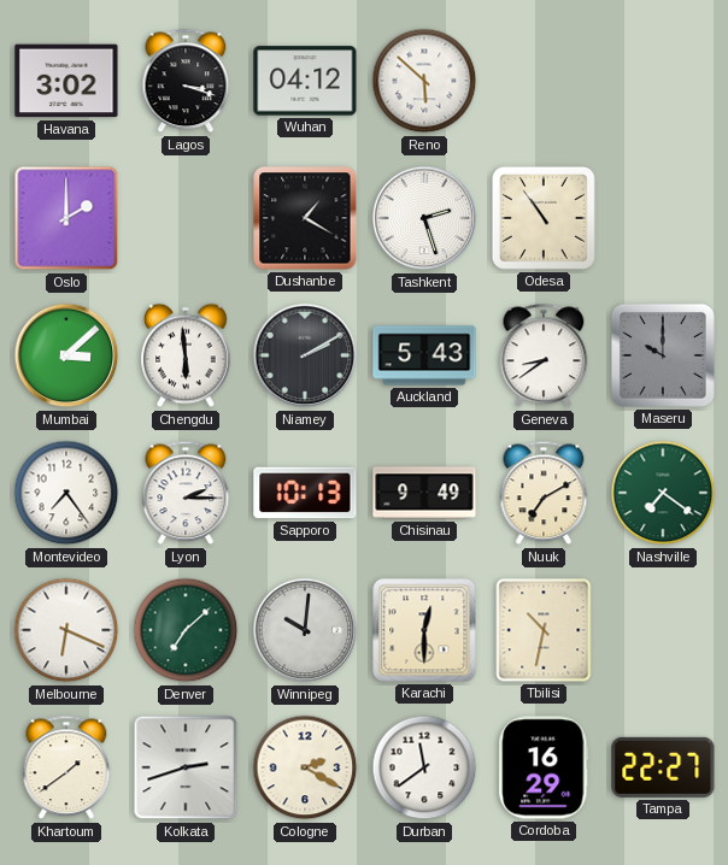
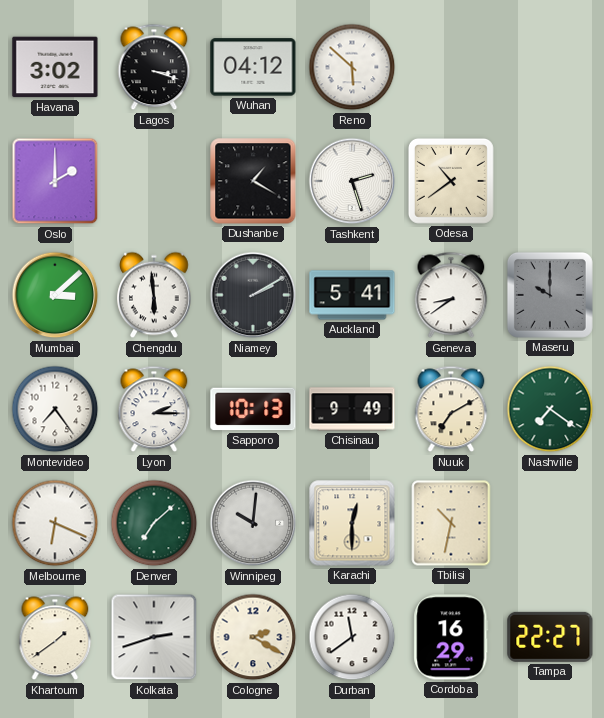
Odesa: 10:54 -> 10:39 (451, 181)
Auckland: 5:43 -> 5:41 (352, 295)
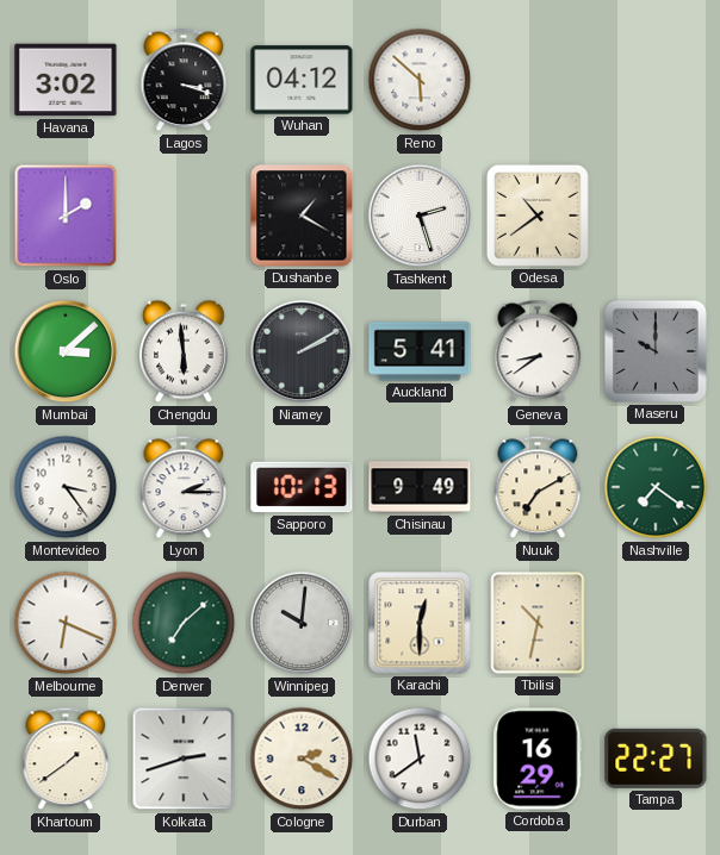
Montevideo: 7:24 -> 3:24 (66, 487)
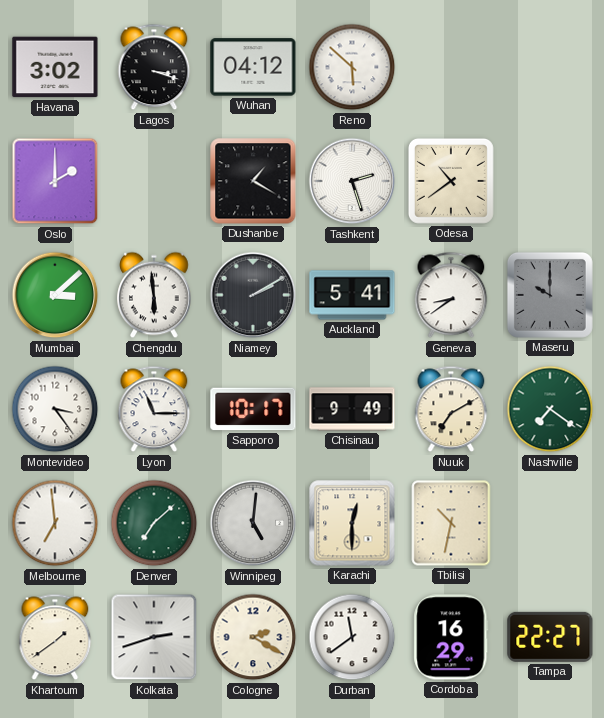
Lyon: 2:15 -> 11:15 (154, 409)
Sapporo: 10:13 -> 10:17 (253, 409)
Melbourne: 6:19 -> 6:59 (55, 523)
Winnipeg: 10:01 -> 5:01 (253, 523)
